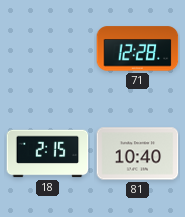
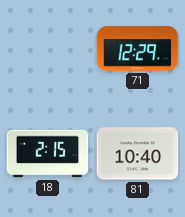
71: 12:28 -> 12:29 (138, 49)
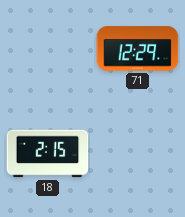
81: 10:40 -> none (138, 154)
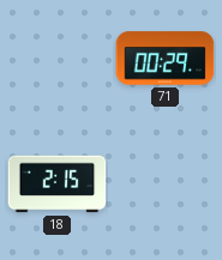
71: 12:29 -> 00:29 (166, 59)
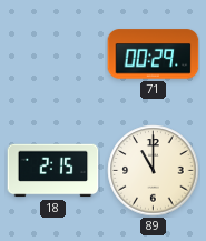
89: none -> 11:00 (154, 171)
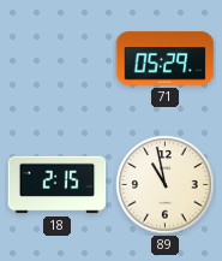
71: 00:29 -> 05:29 (166, 59)
89: 11:00 -> 10:58 (166, 185)
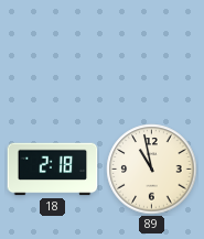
71: 05:29 -> none (166, 59)
18: 2:15 -> 2:18 (53, 170)
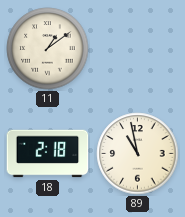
11: none -> 1:09 (48, 49)
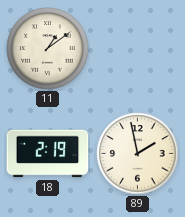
18: 2:18 -> 2:19 (48, 154)
89: 10:58 -> 1:58 (138, 154)
